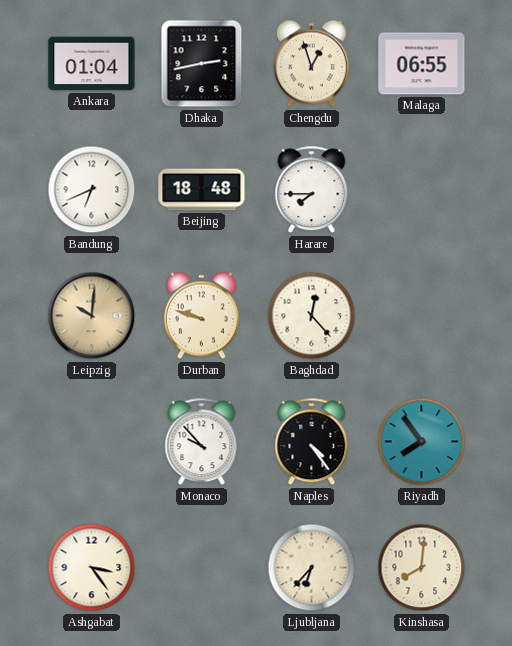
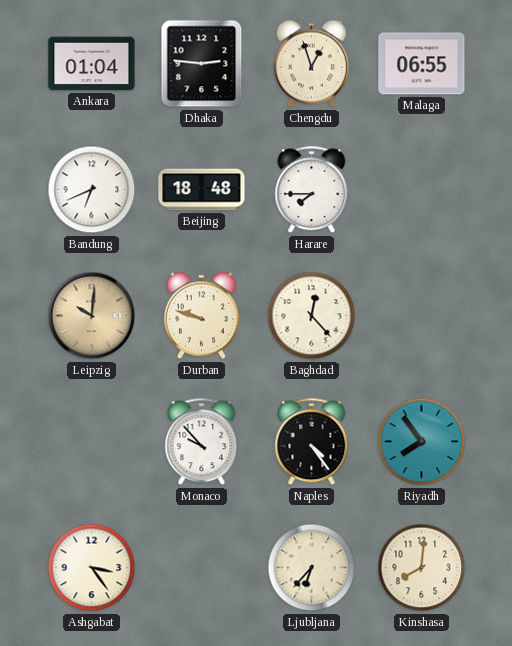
Dhaka: 2:43 -> 2:46 (202, 64)
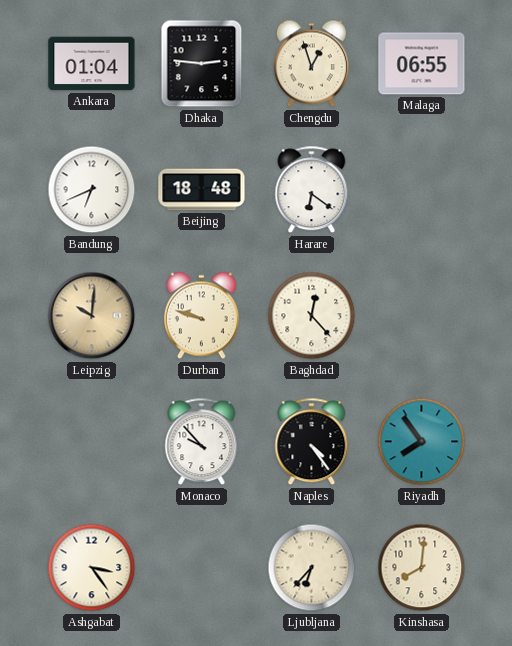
Harare: 7:45 -> 6:21 (312, 190)
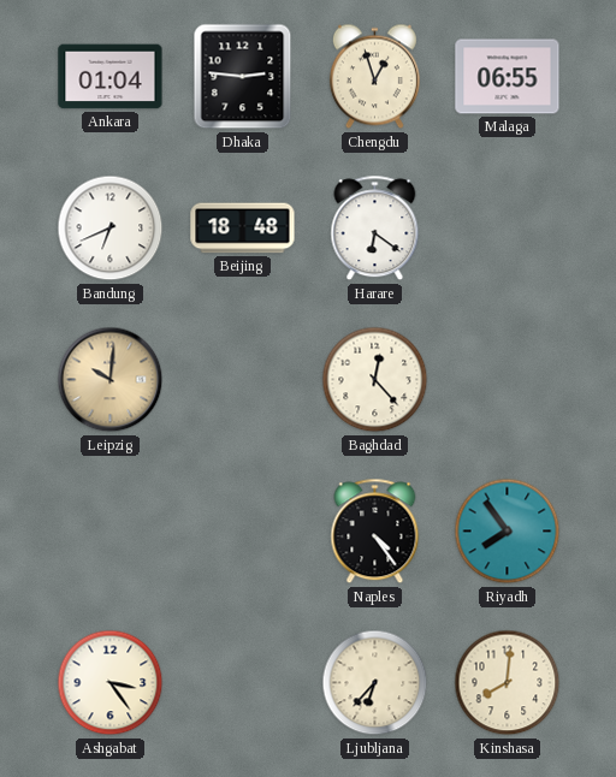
Durban: 9:48 -> none (201, 316)
Monaco: 9:53 -> none (202, 442)
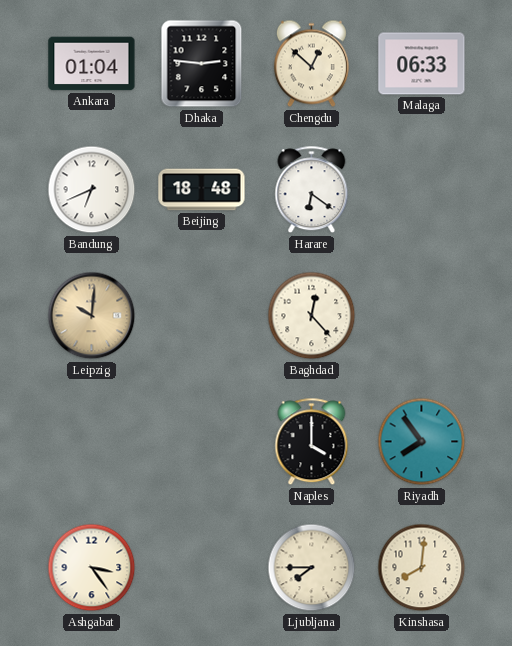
Chengdu: 12:57 -> 12:52 (311, 64)
Malaga: 06:55 -> 06:33 (422, 64)
Naples: 4:24 -> 4:00 (312, 442)
Ljubljana: 6:37 -> 7:45 (312, 568)
